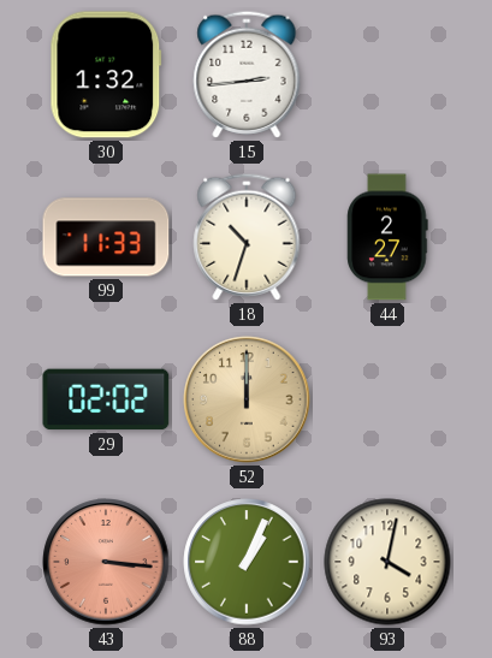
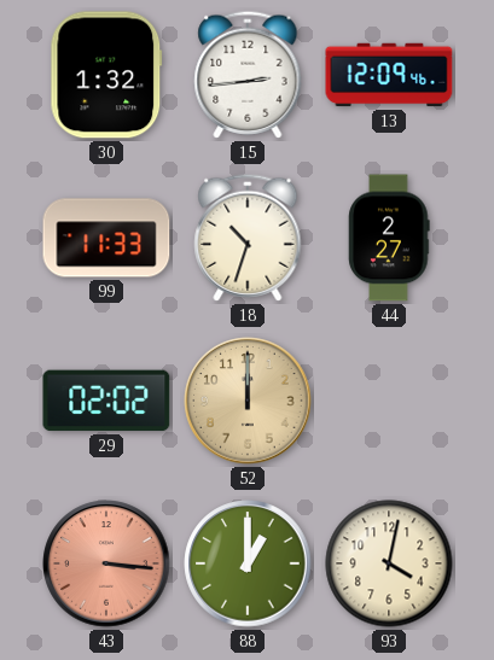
13: none -> 12:09 (389, 75)
88: 1:04 -> 1:00 (248, 563)
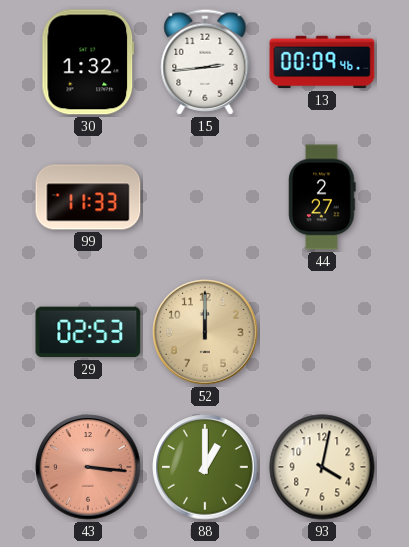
13: 12:09 -> 00:09 (322, 62)
18: 10:33 -> none (248, 238)
29: 02:02 -> 02:53 (88, 332)
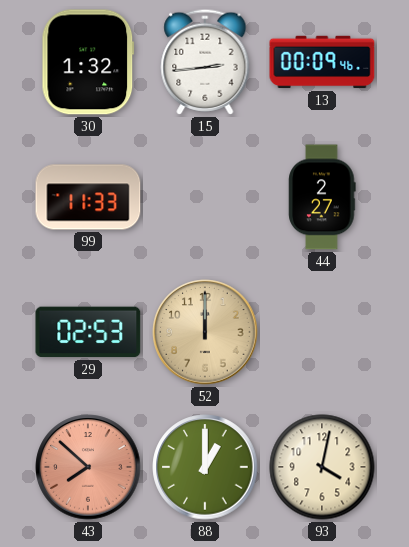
43: 3:16 -> 7:52 (88, 467)
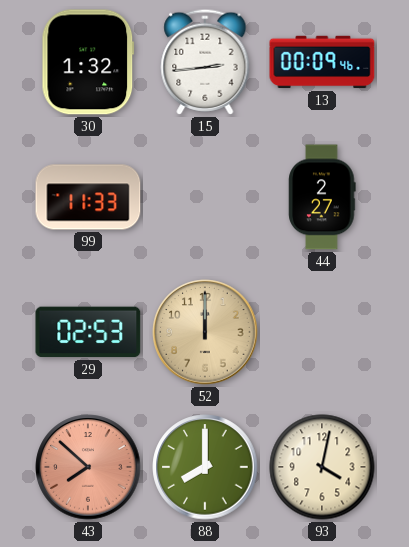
88: 1:00 -> 8:00 (205, 467)
